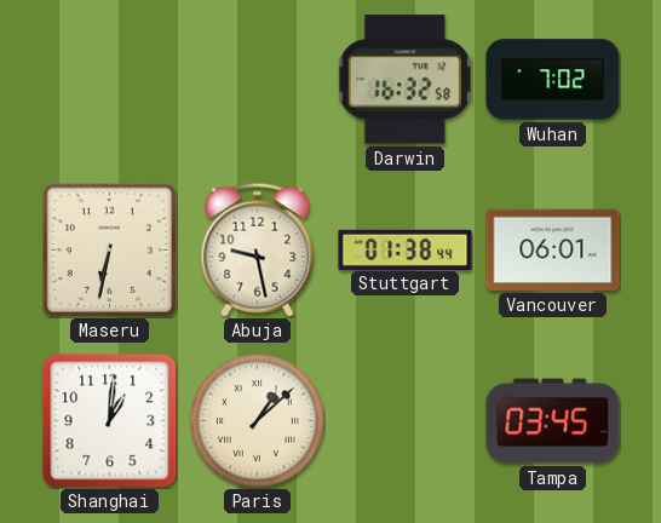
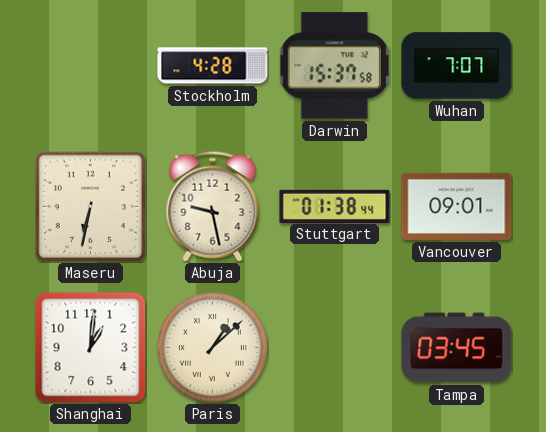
Stockholm: none -> 4:28 (213, 66)
Darwin: 16:32 -> 15:37 (334, 66)
Wuhan: 7:02 -> 7:07 (457, 66)
Vancouver: 06:01 -> 09:01 (457, 206)
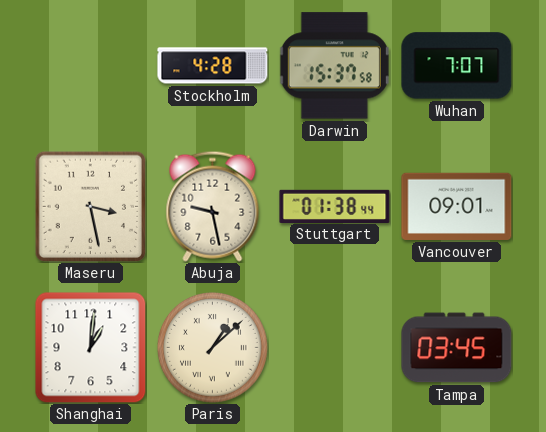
Maseru: 6:32 -> 3:28 (90, 206)
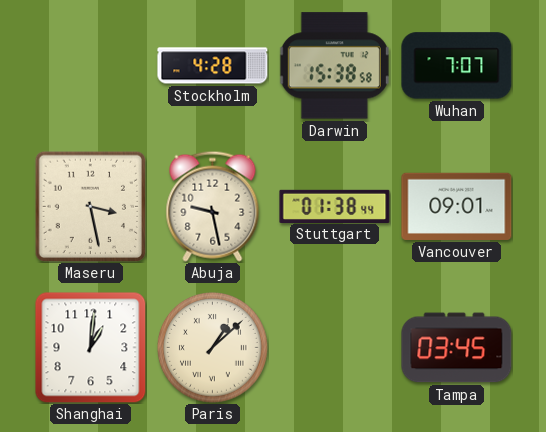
Darwin: 15:37 -> 15:38 (334, 66)
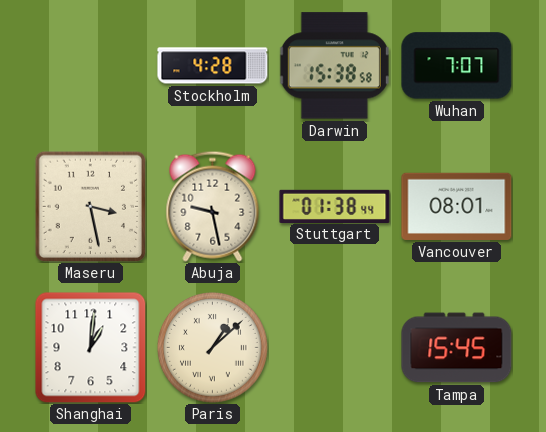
Vancouver: 09:01 -> 08:01 (457, 206)
Tampa: 03:45 -> 15:45 (457, 348)
